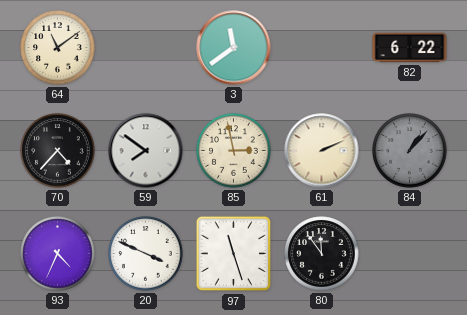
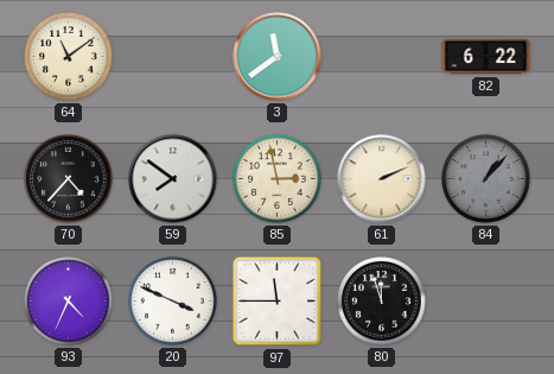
97: 11:27 -> 11:45 (278, 302)
80: 11:54 -> 11:57 (382, 302)
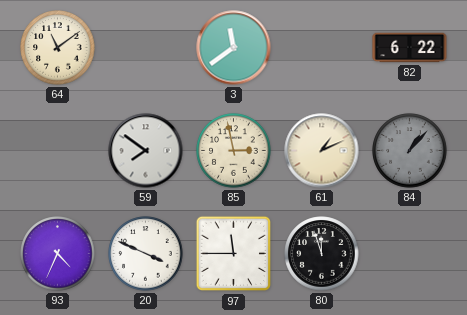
70: 4:37 -> none (69, 179)
61: 2:11 -> 1:11 (322, 151)
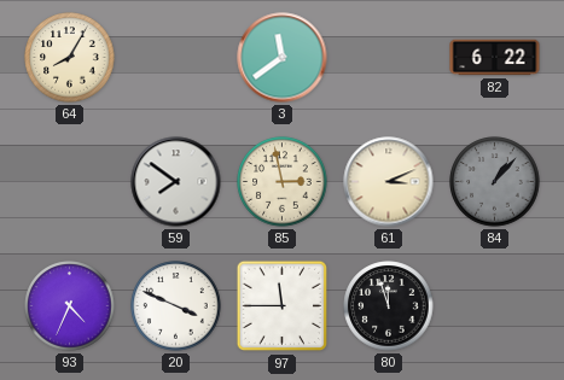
64: 11:09 -> 8:05 (70, 58)
61: 1:11 -> 3:11 (389, 182)
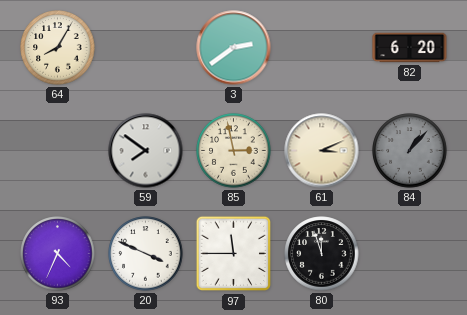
3: 11:39 -> 2:39 (234, 48)
82: 6:22 -> 6:20 (410, 48)
